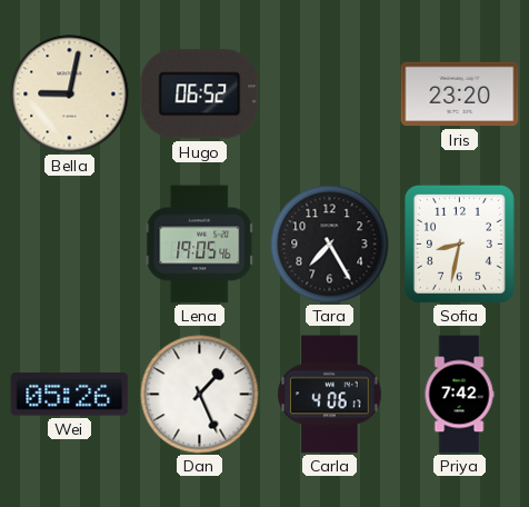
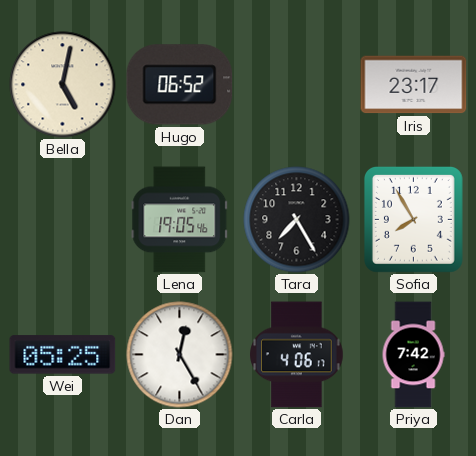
Bella: 9:02 -> 5:02 (63, 85)
Iris: 23:20 -> 23:17 (414, 85)
Sofia: 8:32 -> 7:55 (413, 219)
Wei: 05:26 -> 05:25 (63, 355)
Dan: 1:26 -> 12:25 (180, 355)
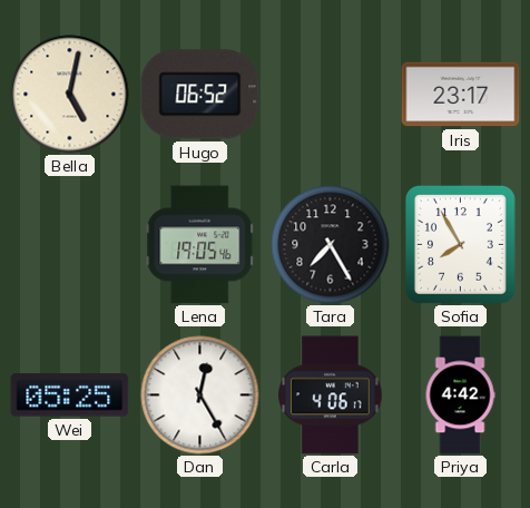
Priya: 7:42 -> 4:42 (460, 395)
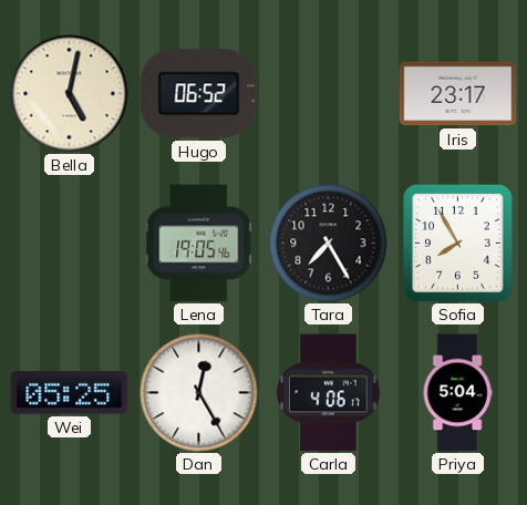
Priya: 4:42 -> 5:04 (457, 393)
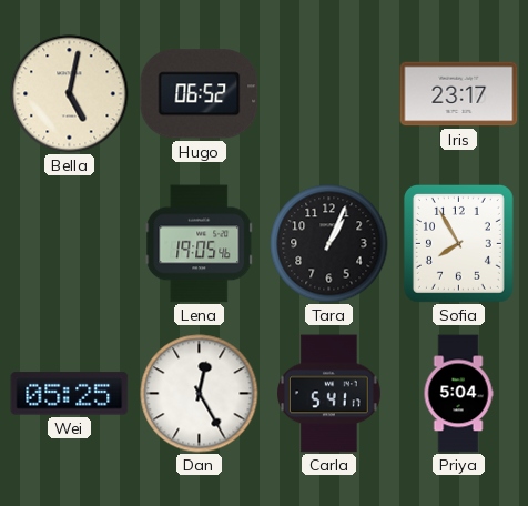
Tara: 7:25 -> 1:04 (329, 244)
Carla: 4:06 -> 5:41 (329, 394)
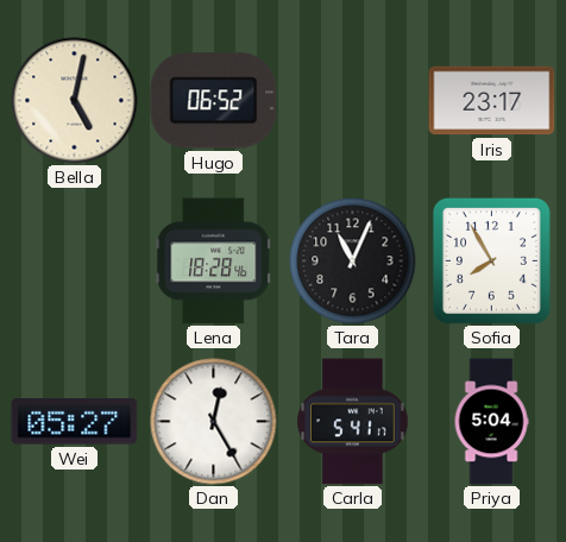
Lena: 19:05 -> 18:28 (214, 261)
Tara: 1:04 -> 11:04 (353, 261)
Wei: 05:25 -> 05:27 (75, 422)
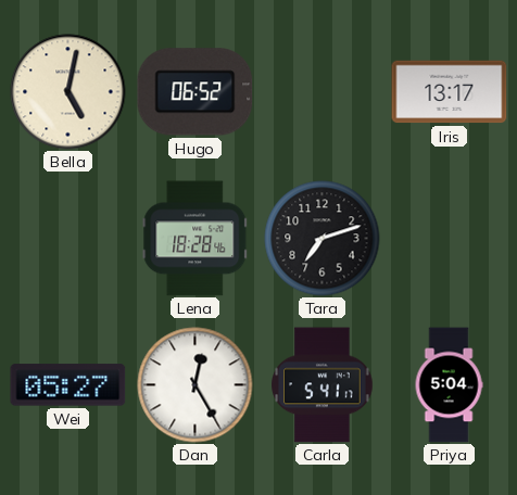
Iris: 23:17 -> 13:17 (450, 92)
Tara: 11:04 -> 7:12 (323, 239)
Sofia: 7:55 -> none (491, 260)
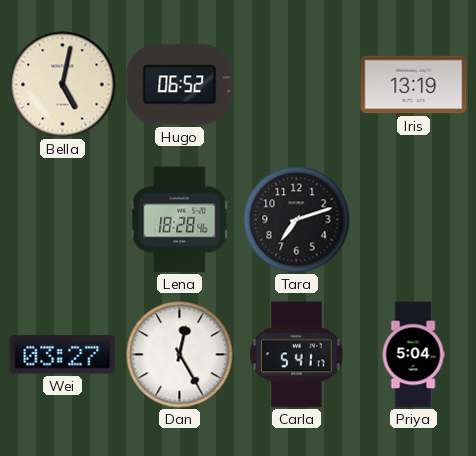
Iris: 13:17 -> 13:19 (414, 85)
Wei: 05:27 -> 03:27 (63, 355)
